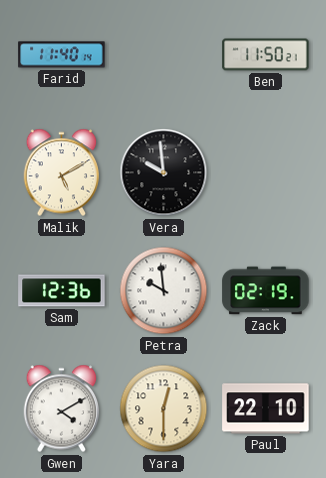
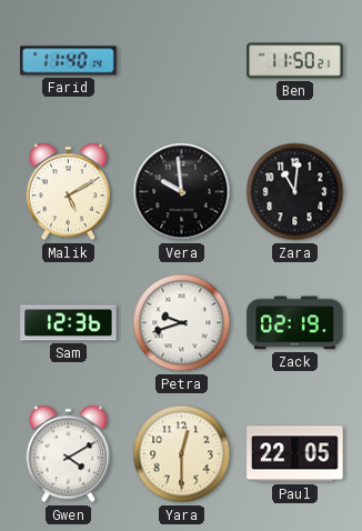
Zara: none -> 11:01 (295, 192)
Petra: 9:59 -> 9:42 (182, 323)
Paul: 22:10 -> 22:05 (295, 454)
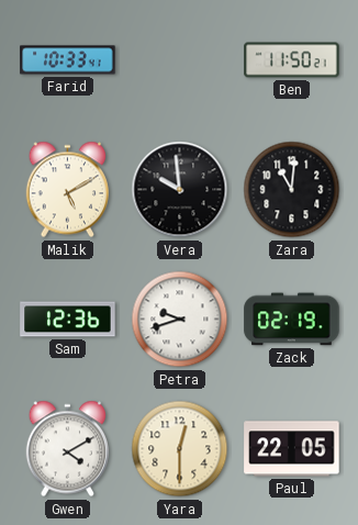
Farid: 11:40 -> 10:33 (68, 60)
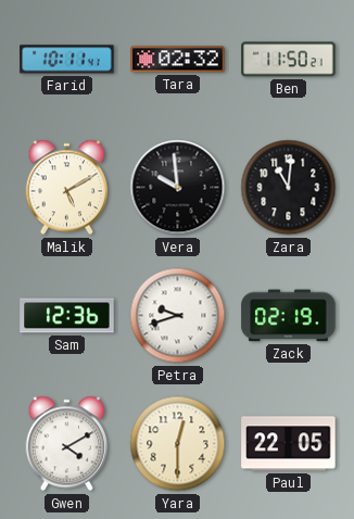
Farid: 10:33 -> 10:11 (67, 60)
Tara: none -> 02:32 (178, 60)
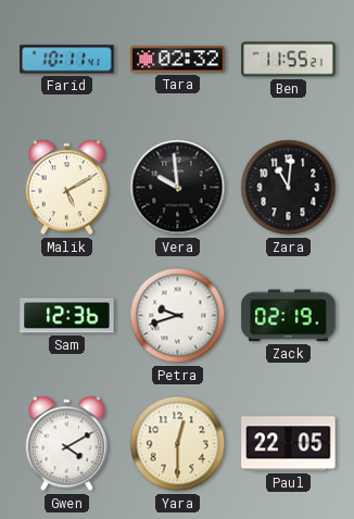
Ben: 11:50 -> 11:55 (289, 60)
